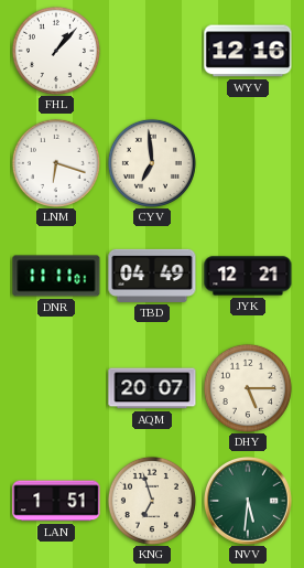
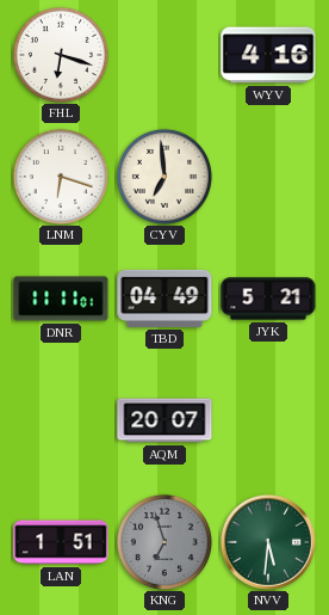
FHL: 1:07 -> 6:18 (61, 55)
WYV: 12:16 -> 4:16 (268, 55)
JYK: 12:21 -> 5:21 (268, 299)
DHY: 5:15 -> none (248, 388)
KNG dial: cream -> grey (164, 542)
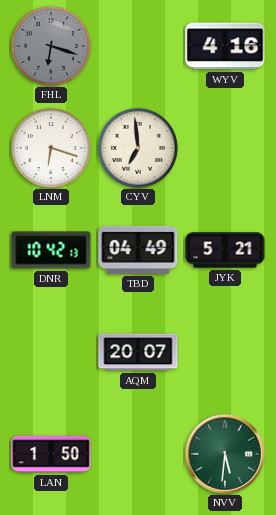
FHL dial: white -> grey (51, 46)
DNR: 11:11 -> 10:42 (51, 250)
LAN: 1:51 -> 1:50 (51, 454)
KNG: 6:57 -> none (164, 542)
